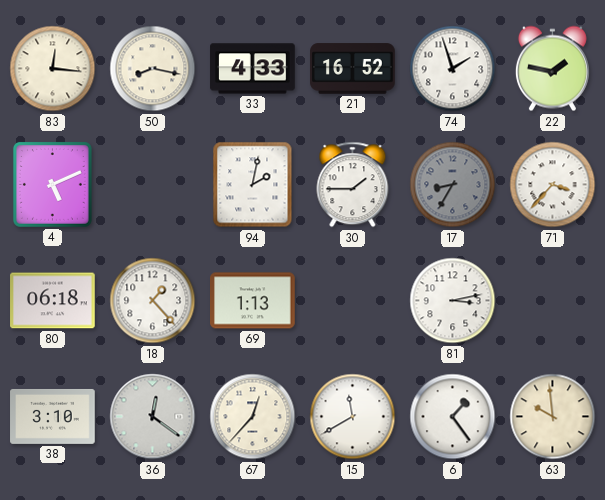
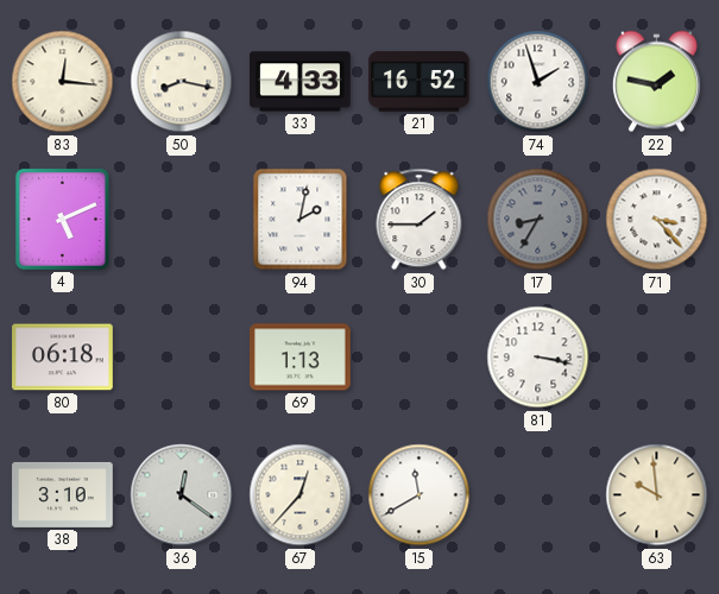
71: 3:37 -> 3:23 (657, 220)
18: 1:23 -> none (153, 301)
81: 3:13 -> 3:17 (538, 358)
6: 1:24 -> none (453, 417)
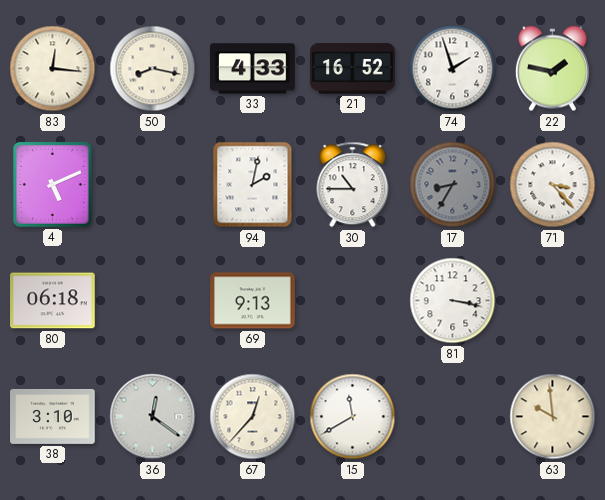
30: 1:45 -> 10:45 (353, 185)
69: 1:13 -> 9:13 (253, 301)
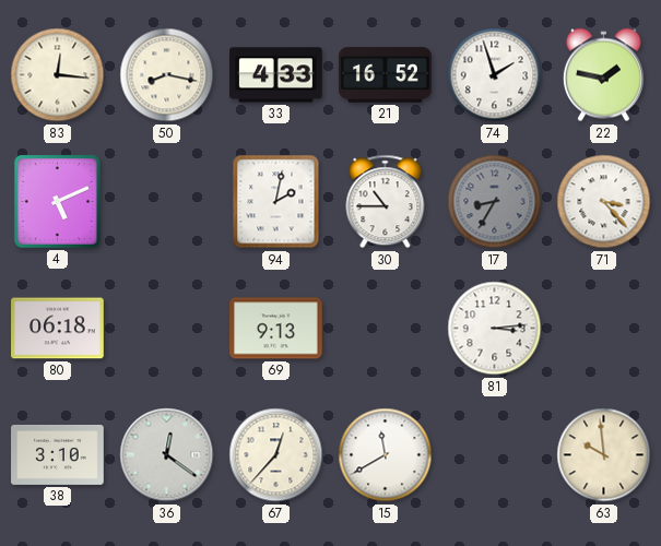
81: 3:17 -> 3:14 (495, 329)
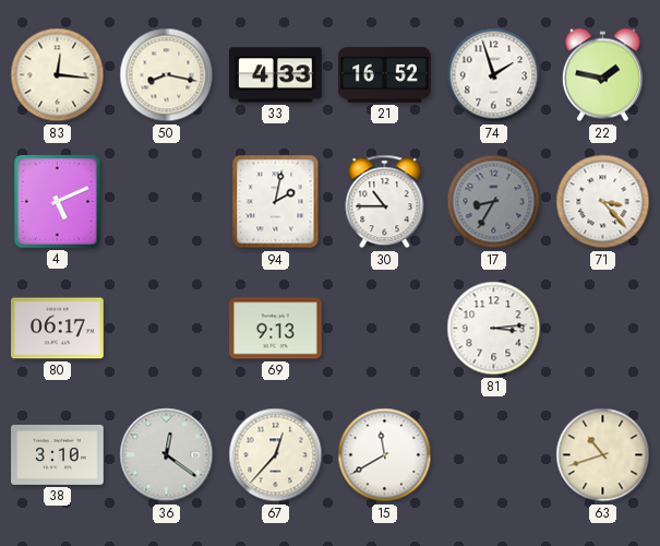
80: 06:18 -> 06:17 (58, 329)
63: 9:59 -> 10:42 (603, 455)
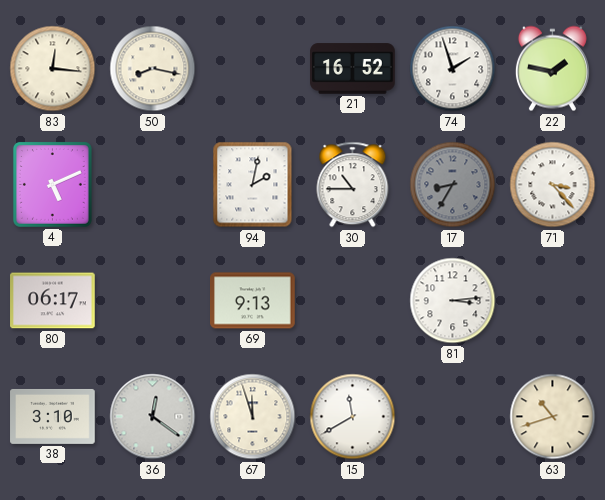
33: 4:33 -> none (276, 75)
67: 12:37 -> 11:57 (253, 417)
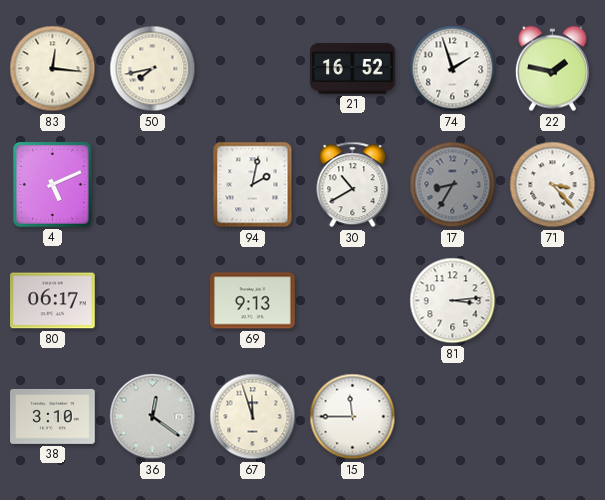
50: 8:17 -> 7:43 (153, 69)
30: 10:45 -> 10:40 (353, 185)
15: 11:40 -> 11:45 (353, 417)
63: 10:42 -> none (553, 417)
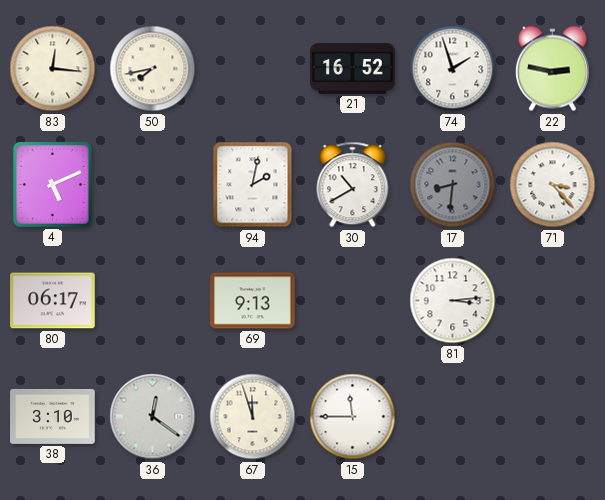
22: 1:47 -> 2:47 (552, 69)
17: 8:35 -> 8:31 (453, 185)
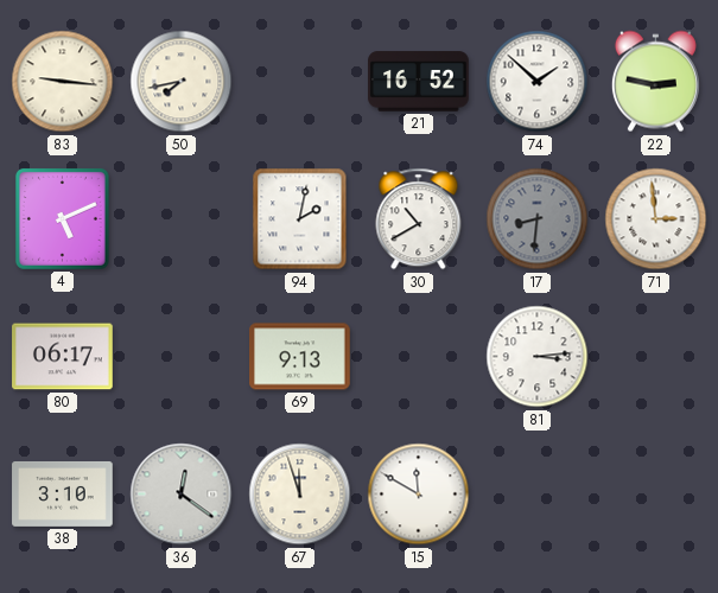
83: 12:16 -> 9:16 (63, 82)
74: 1:57 -> 1:52 (538, 82)
71: 3:23 -> 2:59 (656, 219)
15: 11:45 -> 11:50 (419, 495)
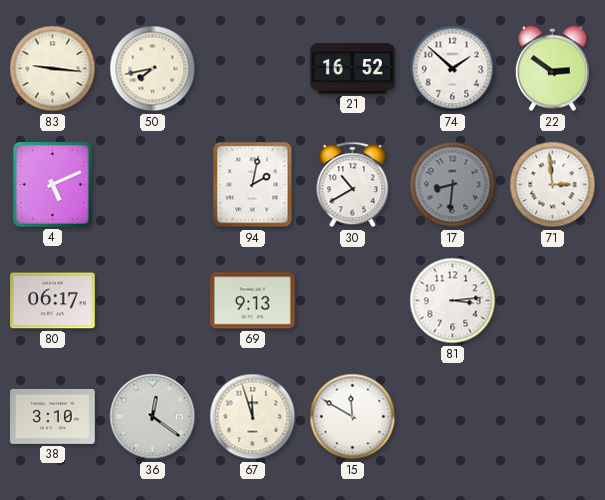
22: 2:47 -> 2:51 (552, 69)
